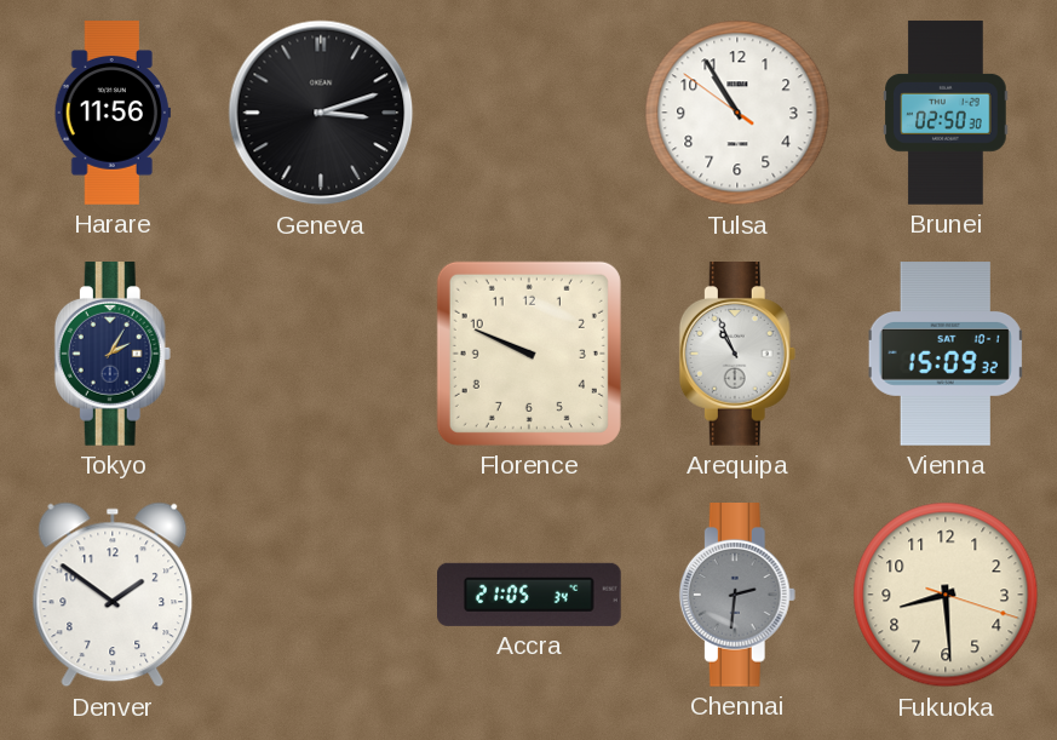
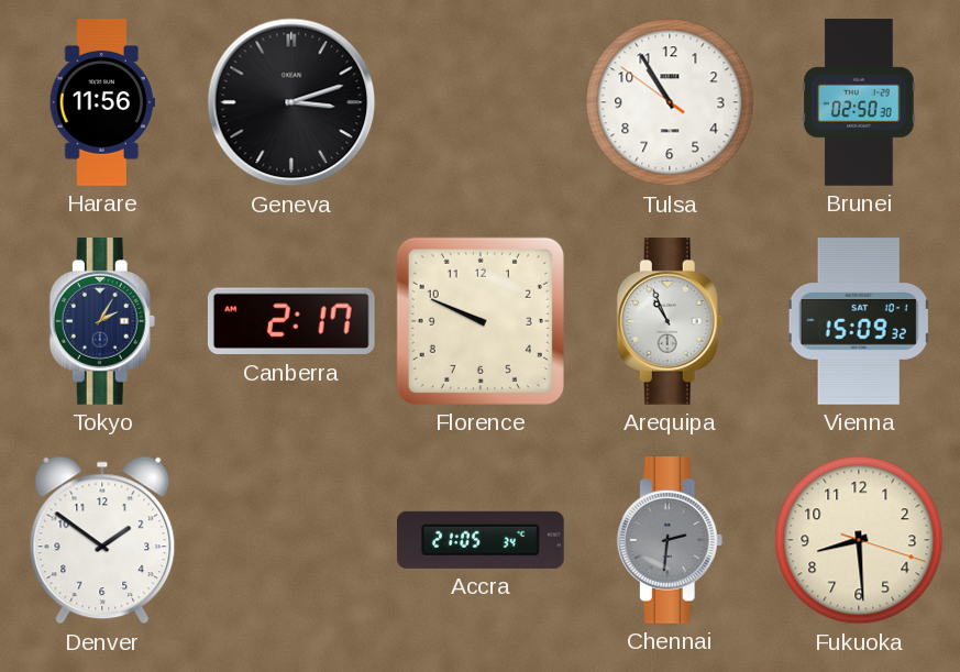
Canberra: none -> 2:17 (291, 321)
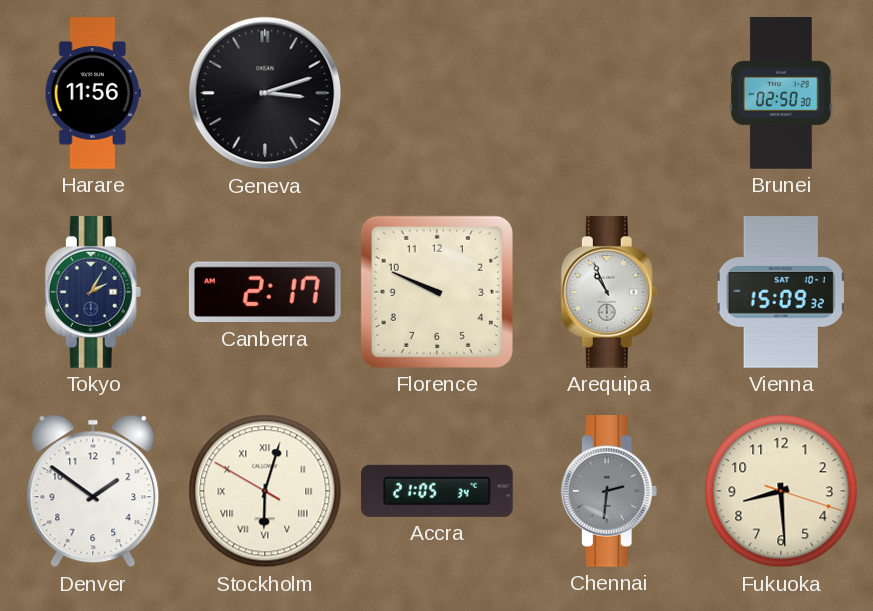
Tulsa: 10:54 -> none (670, 102)
Stockholm: none -> 6:02 (265, 491)
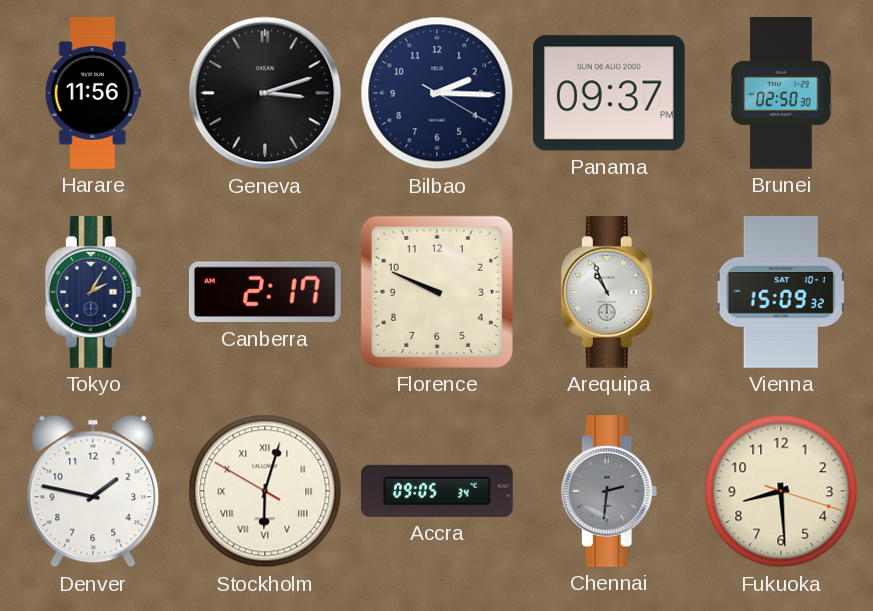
Bilbao: none -> 2:15 (437, 93)
Panama: none -> 09:37 (609, 93)
Denver: 1:51 -> 1:47 (93, 491)
Accra: 21:05 -> 09:05 (438, 491)
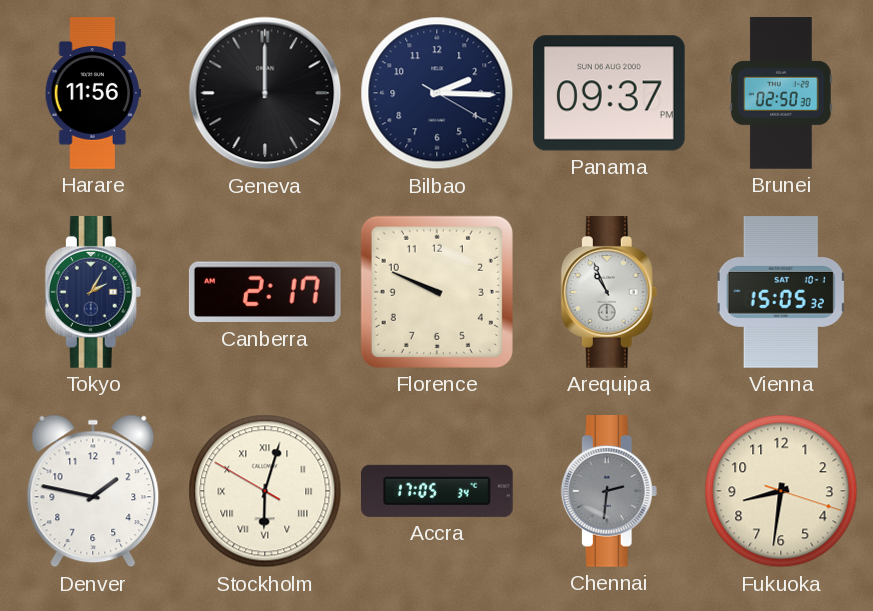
Geneva: 3:12 -> 12:00 (265, 93)
Vienna: 15:09 -> 15:05 (781, 292)
Accra: 09:05 -> 17:05 (438, 491)
Fukuoka: 8:29 -> 8:31 (781, 491)
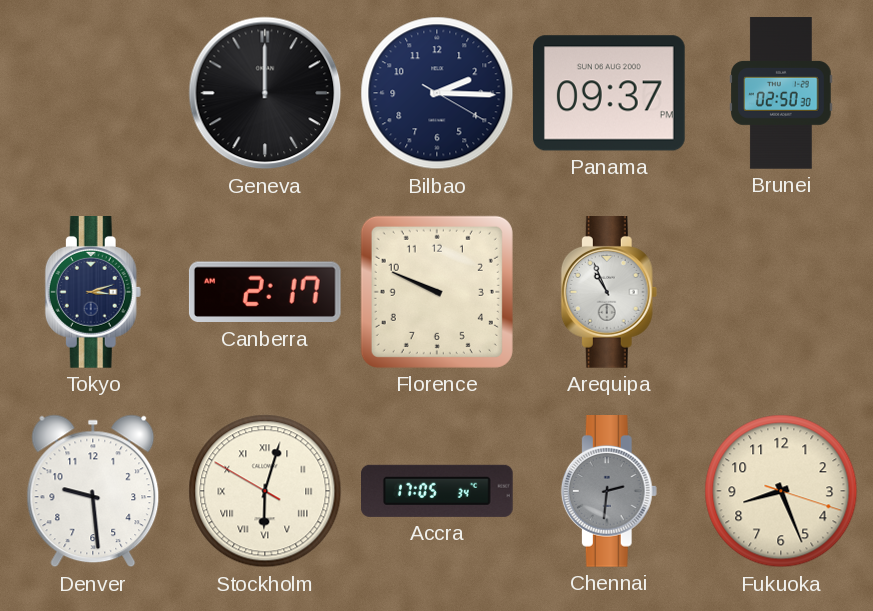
Harare: 11:56 -> none (93, 93)
Tokyo: 2:05 -> 3:12 (93, 293)
Vienna: 15:05 -> none (781, 292)
Denver: 1:47 -> 9:29 (93, 491)
Fukuoka: 8:31 -> 8:26 (781, 491)
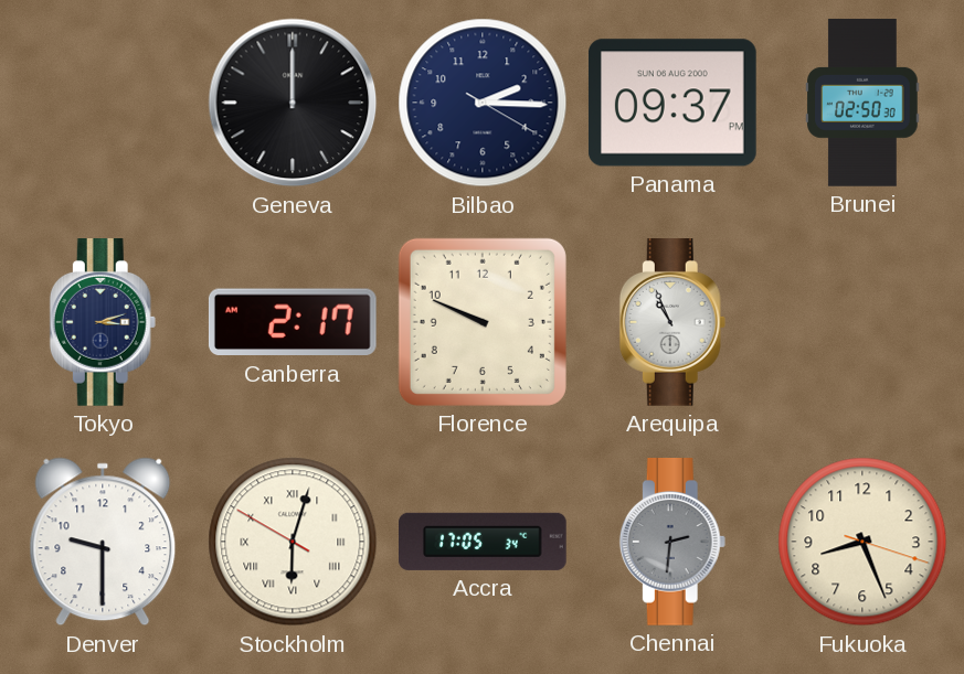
Denver: 9:29 -> 9:30 (103, 542)
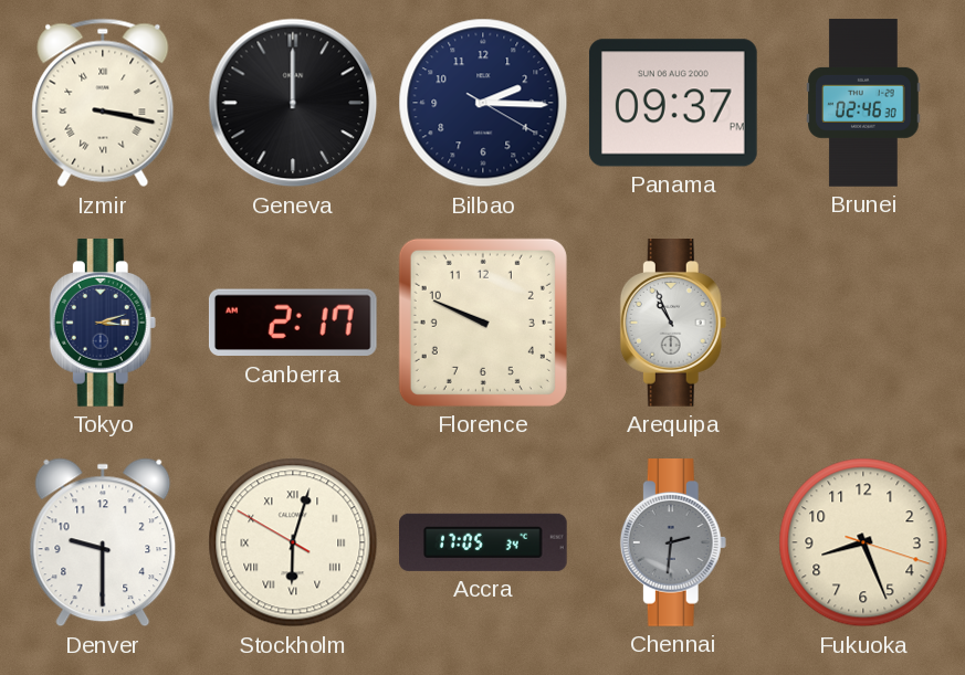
Izmir: none -> 3:17 (103, 103)
Brunei: 02:50 -> 02:46 (863, 103)
